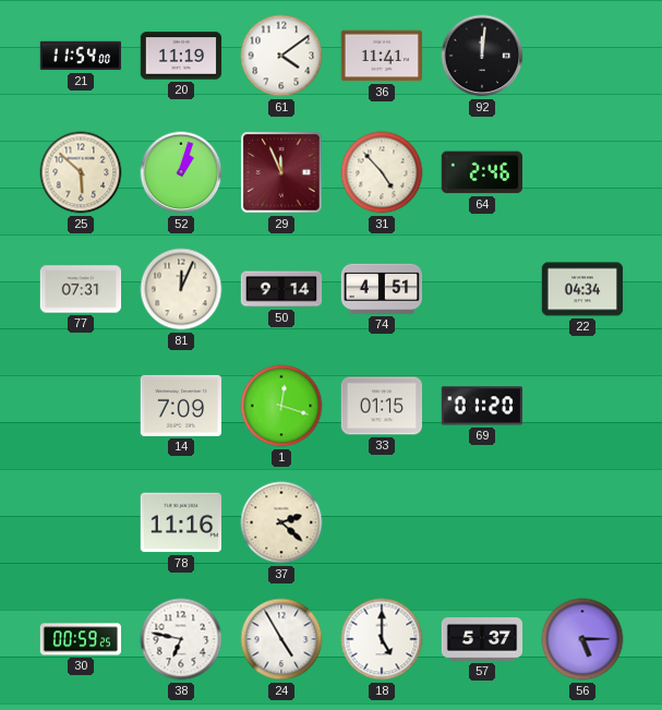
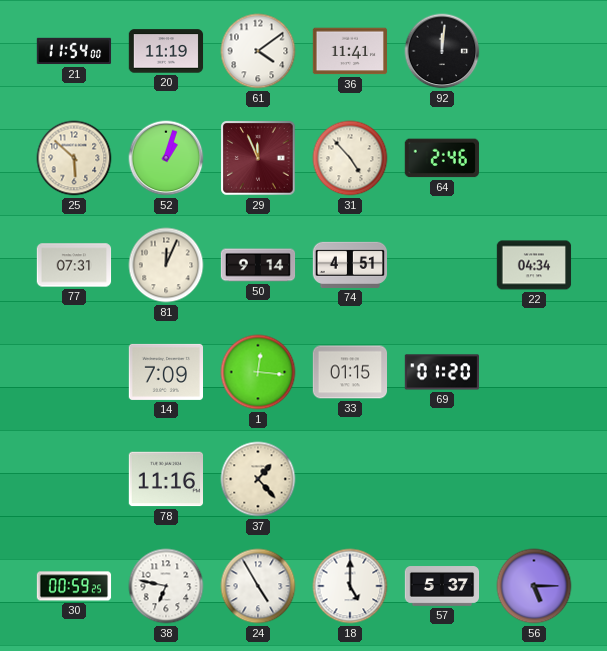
1: 12:18 -> 12:16 (258, 372)
37: 2:22 -> 1:23 (258, 479)
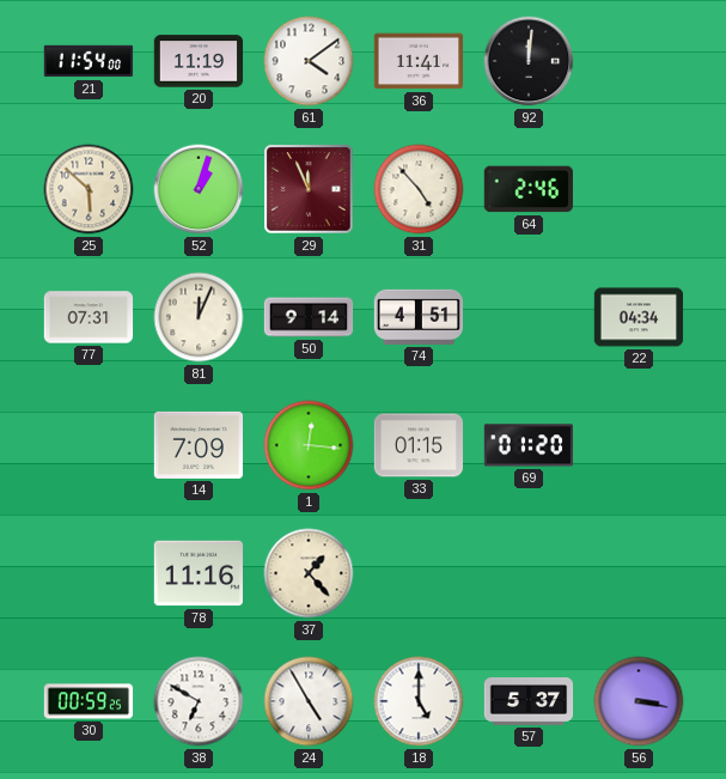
38: 6:47 -> 6:50 (199, 701)
56: 5:15 -> 3:17 (639, 701)
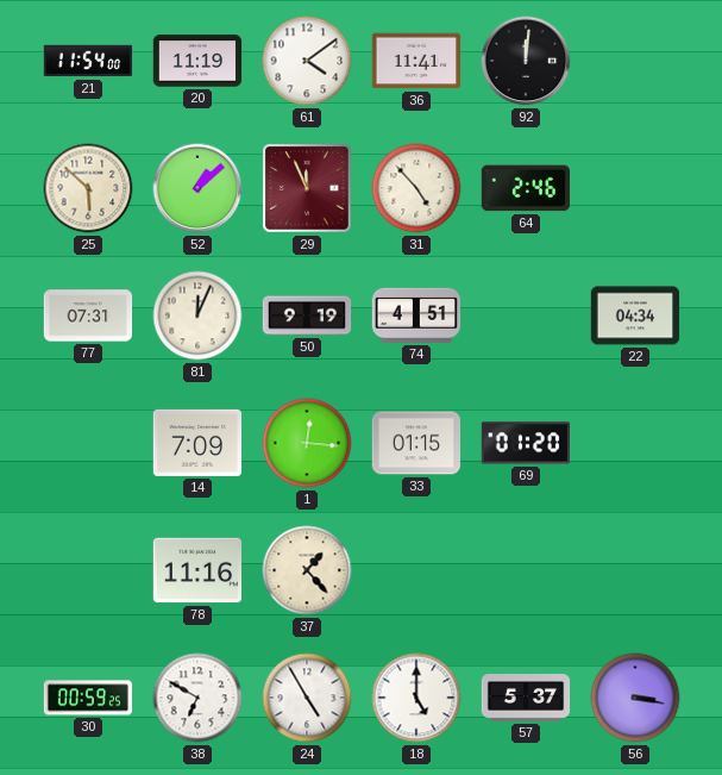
52: 1:03 -> 1:08 (197, 188)
50: 9:14 -> 9:19 (307, 315)
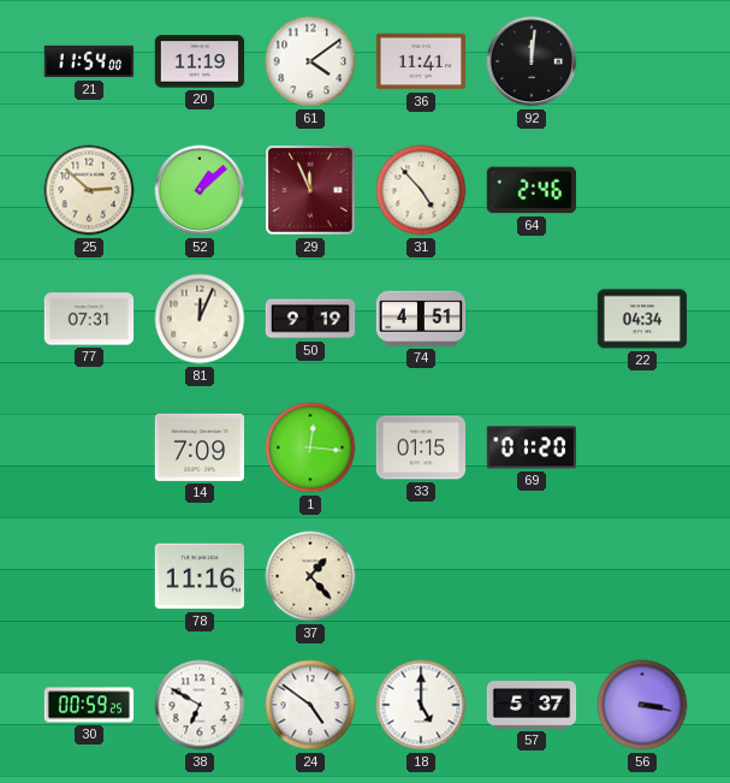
25: 5:52 -> 2:52 (89, 190)
24: 4:55 -> 4:51 (310, 705)
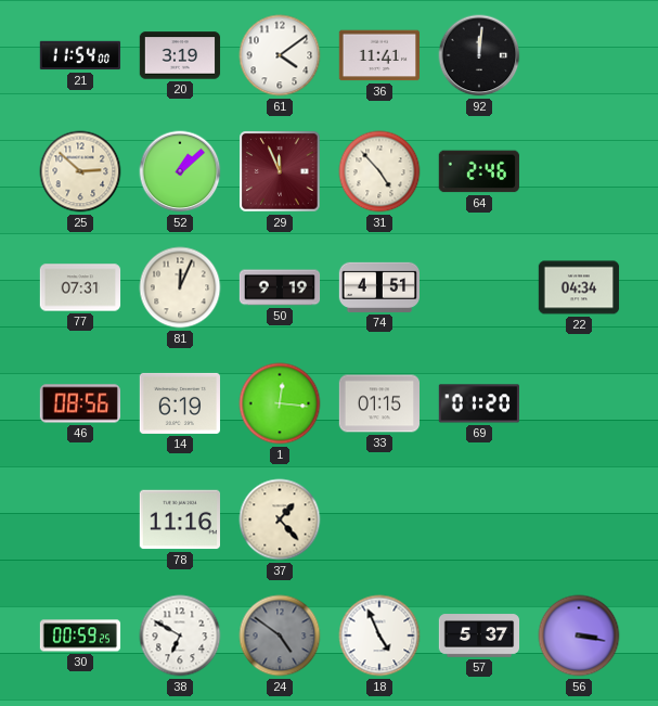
20: 11:19 -> 3:19 (180, 55)
46: none -> 08:56 (79, 403)
14: 7:09 -> 6:19 (179, 403)
24 dial: white -> grey (280, 636)
18: 5:00 -> 4:56 (379, 636)
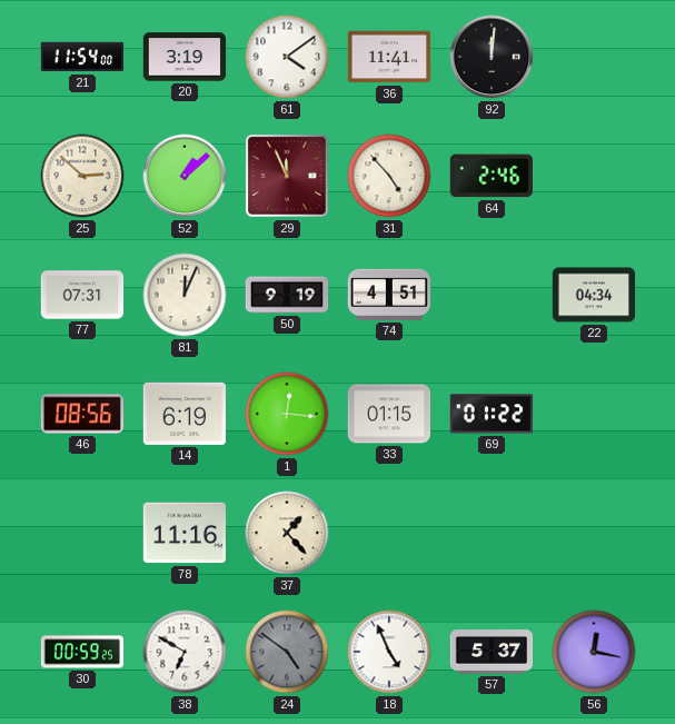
69: 01:20 -> 01:22 (490, 414)
56: 3:17 -> 12:17 (594, 652)
